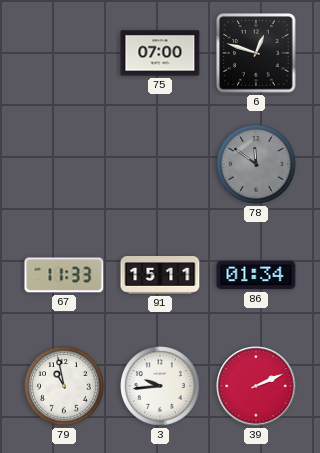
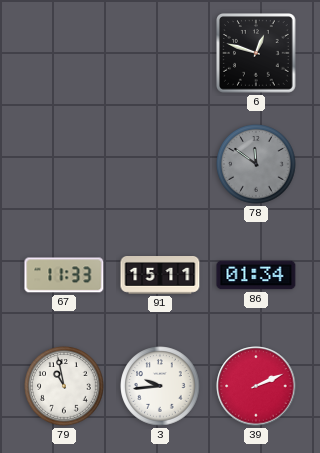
75: 07:00 -> none (160, 53)
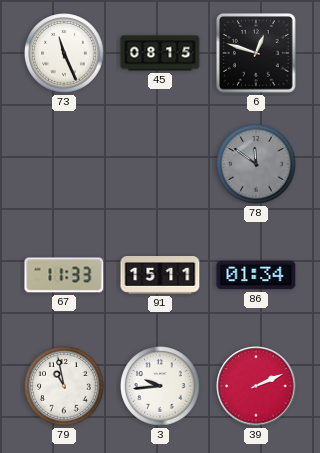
73: none -> 11:26 (64, 53)
45: none -> 08:15 (160, 53)
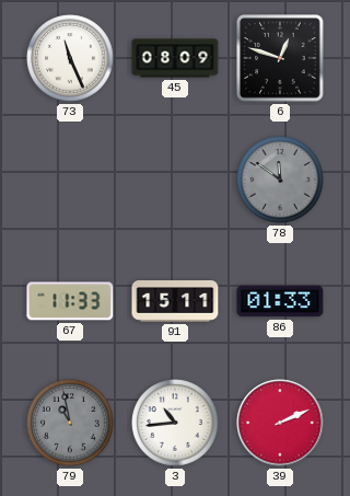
45: 08:15 -> 08:09 (175, 58)
86: 01:34 -> 01:33 (280, 301)
79 dial: white -> grey (70, 423)
3: 9:44 -> 10:44 (175, 423)
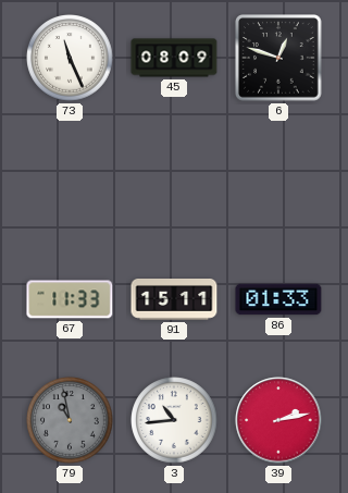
78: 11:51 -> none (280, 180)
39: 2:11 -> 2:13 (278, 420)
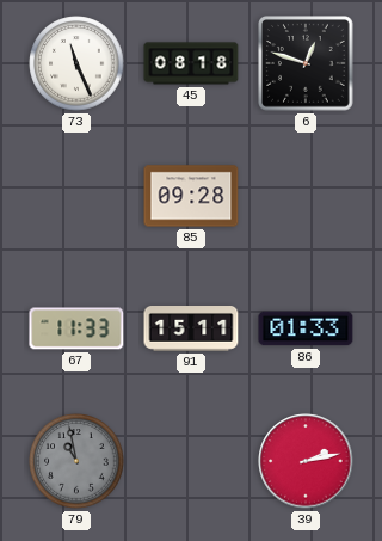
45: 08:09 -> 08:18 (191, 63)
85: none -> 09:28 (191, 196)
3: 10:44 -> none (174, 420)
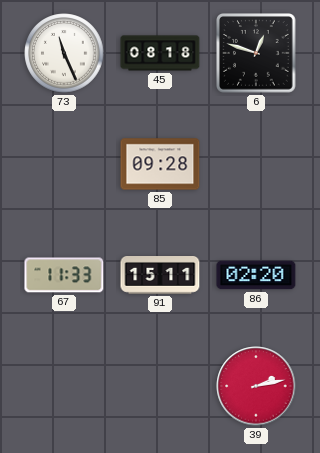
86: 01:33 -> 02:20 (256, 275)
79: 10:58 -> none (76, 461)
